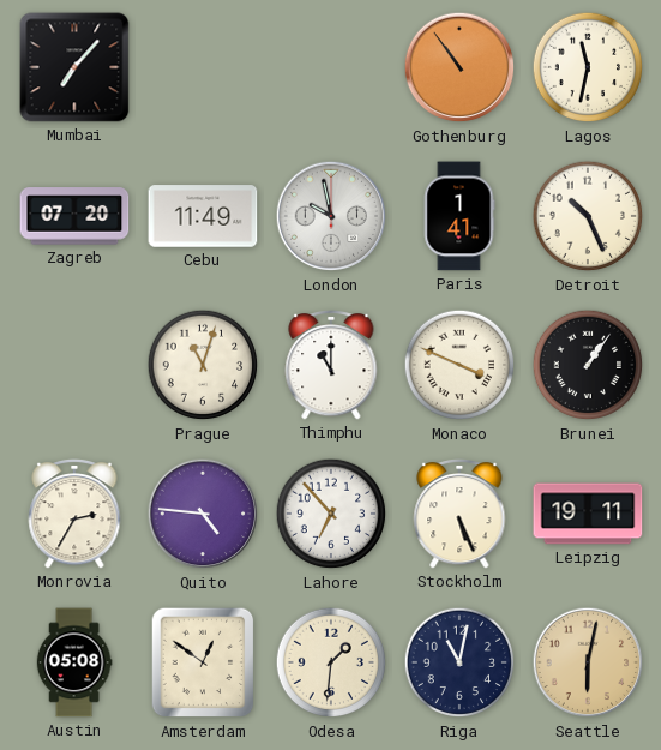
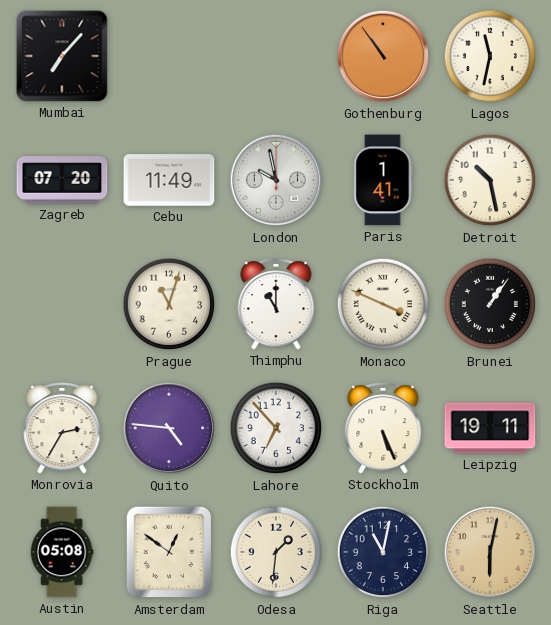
Detroit: 10:26 -> 10:28 (490, 180)
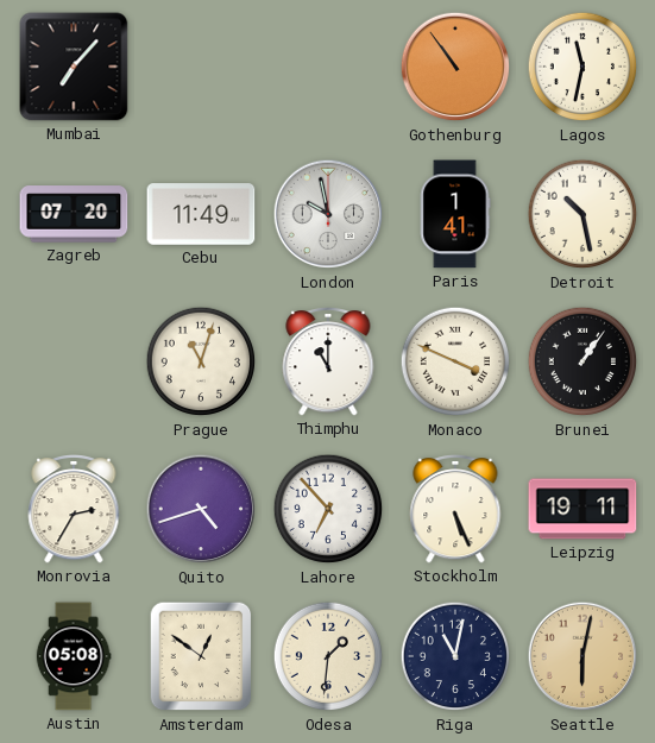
Quito: 4:46 -> 4:42 (201, 509)
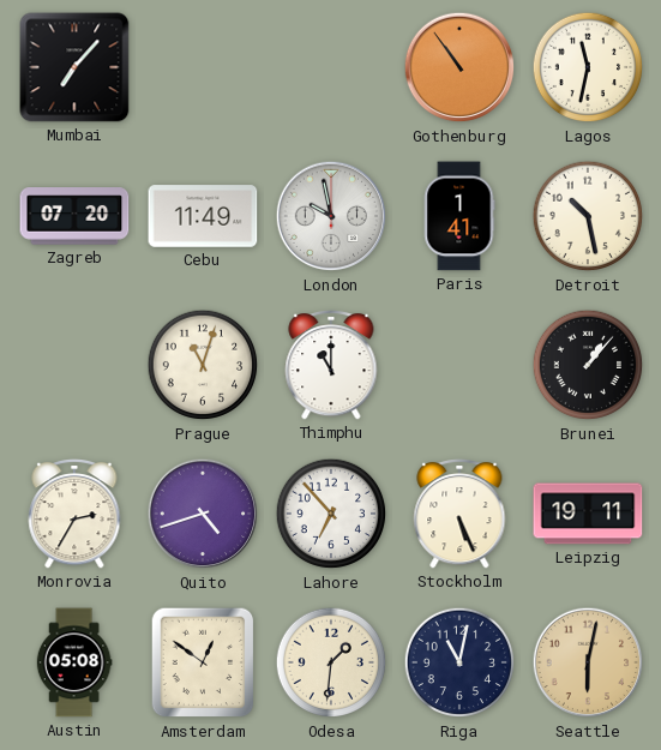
Monaco: 3:49 -> none (455, 361)
Brunei: 1:06 -> 1:07 (588, 365)
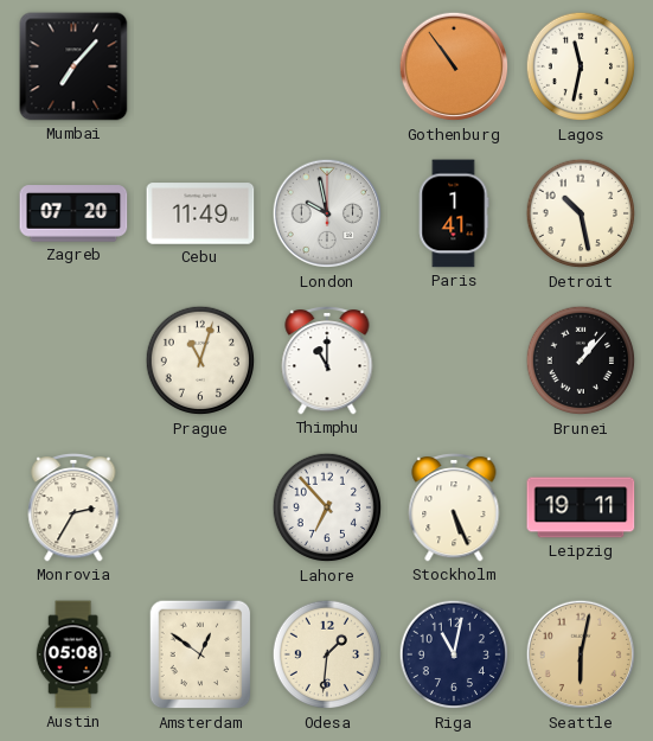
Quito: 4:42 -> none (203, 514)
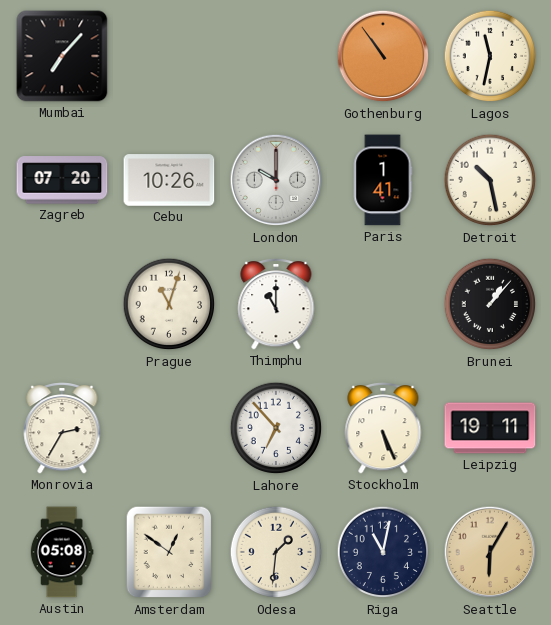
Cebu: 11:49 -> 10:26 (169, 180)
London: 9:58 -> 10:00 (276, 180)
Seattle: 6:02 -> 6:05 (490, 552)
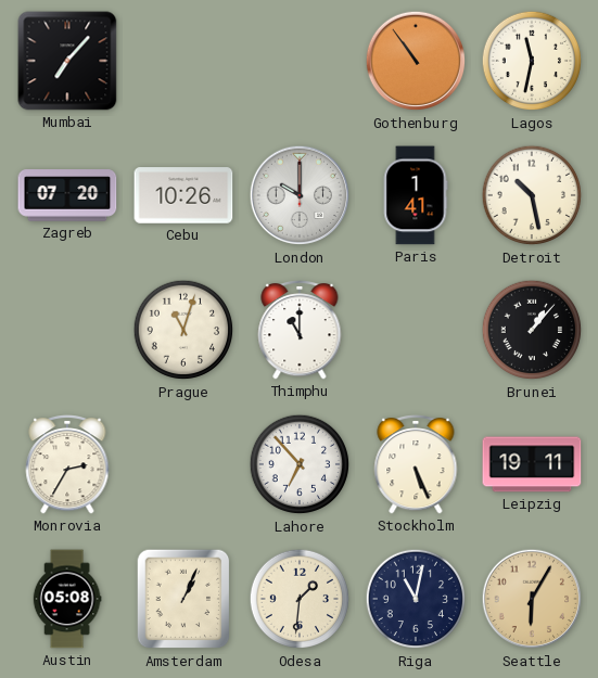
Amsterdam: 12:51 -> 1:04 (183, 599)
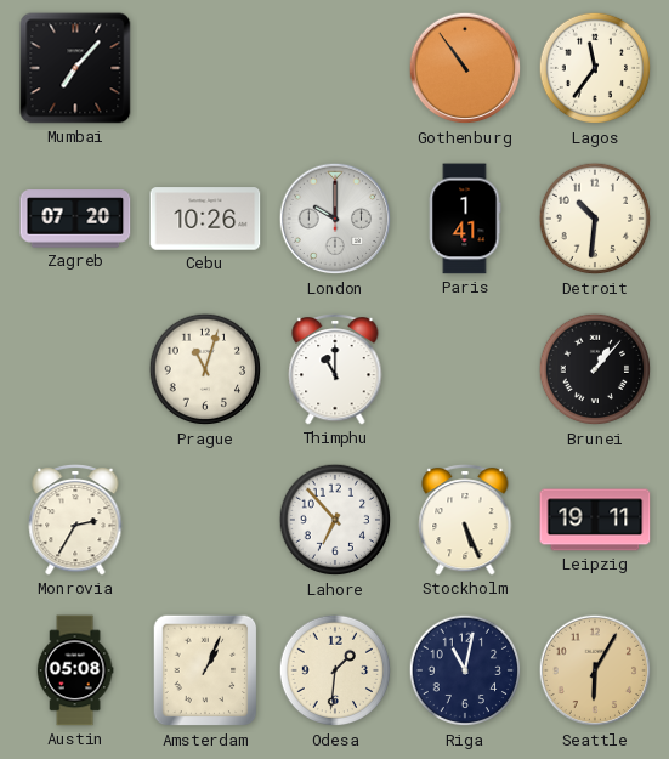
Lagos: 11:32 -> 11:36 (595, 68)
Detroit: 10:28 -> 10:31 (595, 219)
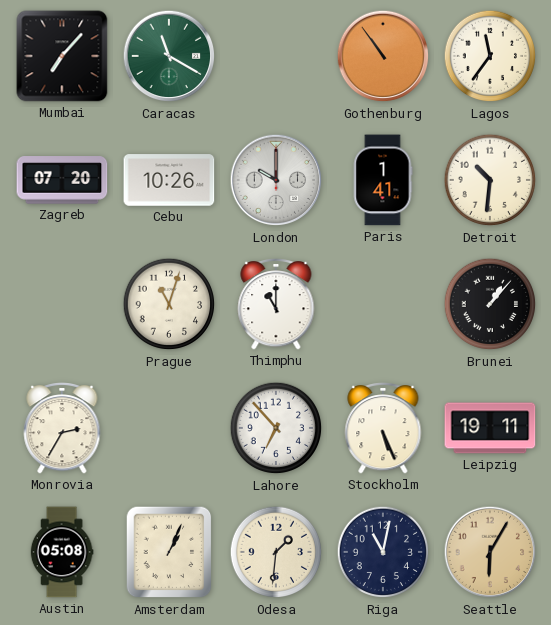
Caracas: none -> 11:20 (169, 56)
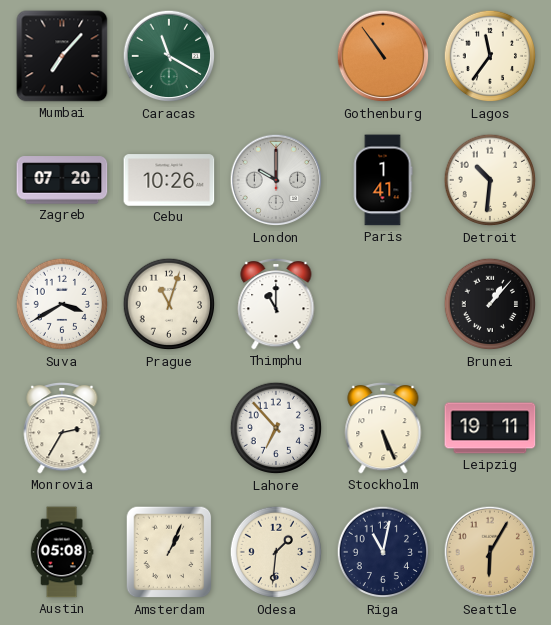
Suva: none -> 3:40 (62, 304)
